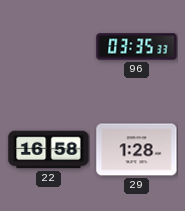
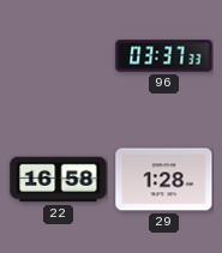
96: 03:35 -> 03:37 (164, 56)
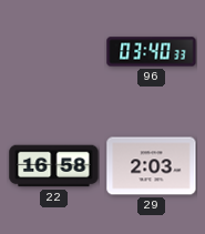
96: 03:37 -> 03:40 (152, 52)
29: 1:28 -> 2:03 (152, 166)
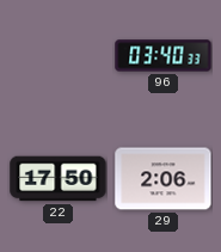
22: 16:58 -> 17:50 (59, 179)
29: 2:03 -> 2:06 (164, 179)
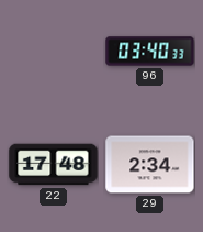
22: 17:50 -> 17:48 (54, 165)
29: 2:06 -> 2:34 (150, 165)
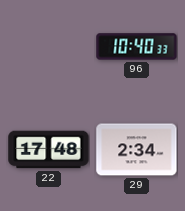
96: 03:40 -> 10:40 (137, 47)
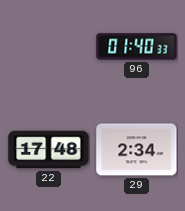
96: 10:40 -> 01:40 (137, 47)
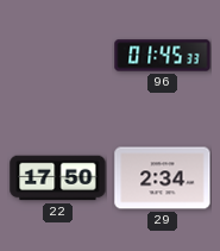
96: 01:40 -> 01:45 (163, 56)
22: 17:48 -> 17:50 (58, 178)
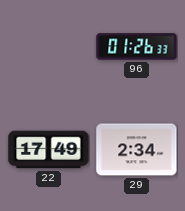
96: 01:45 -> 01:26 (137, 47)
22: 17:50 -> 17:49 (49, 150)
